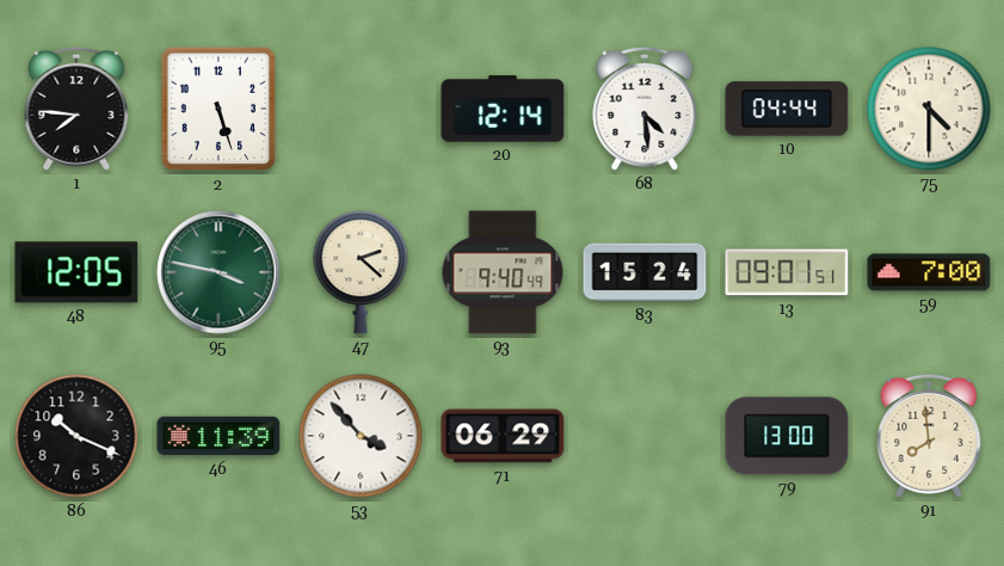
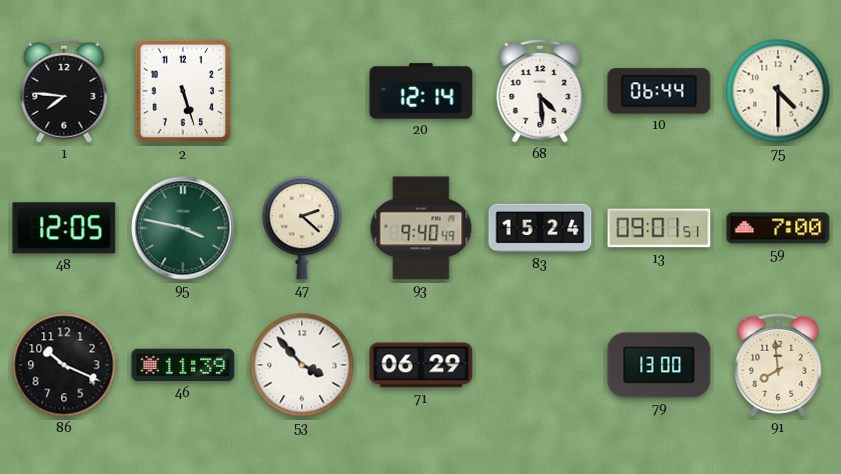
10: 04:44 -> 06:44 (659, 91)
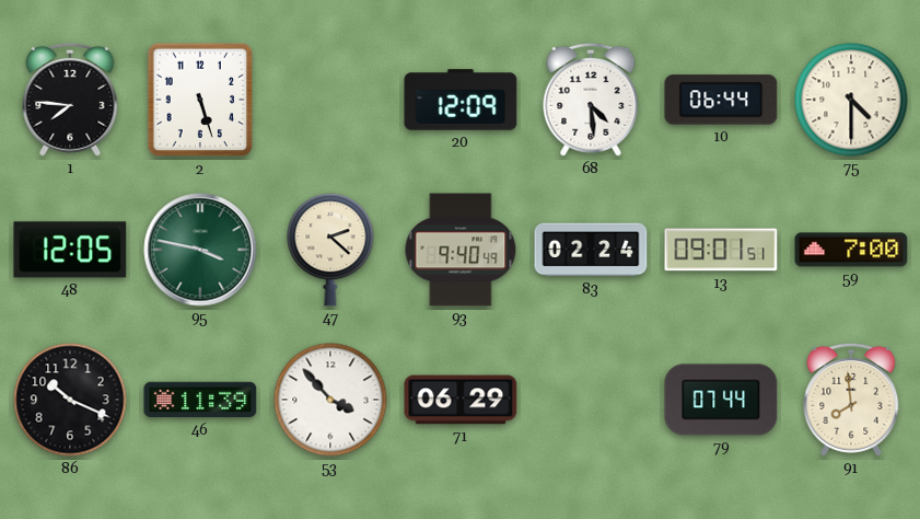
20: 12:14 -> 12:09 (461, 100)
83: 15:24 -> 02:24 (591, 250)
79: 13:00 -> 07:44 (721, 400)
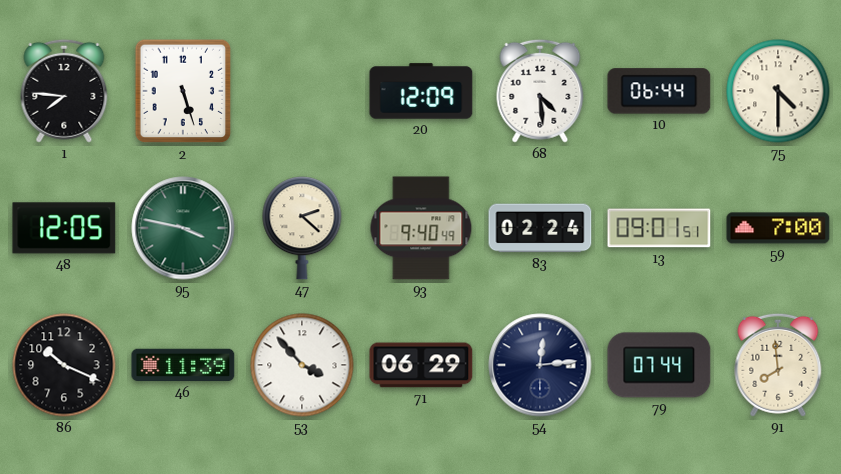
54: none -> 12:14 (540, 365)
